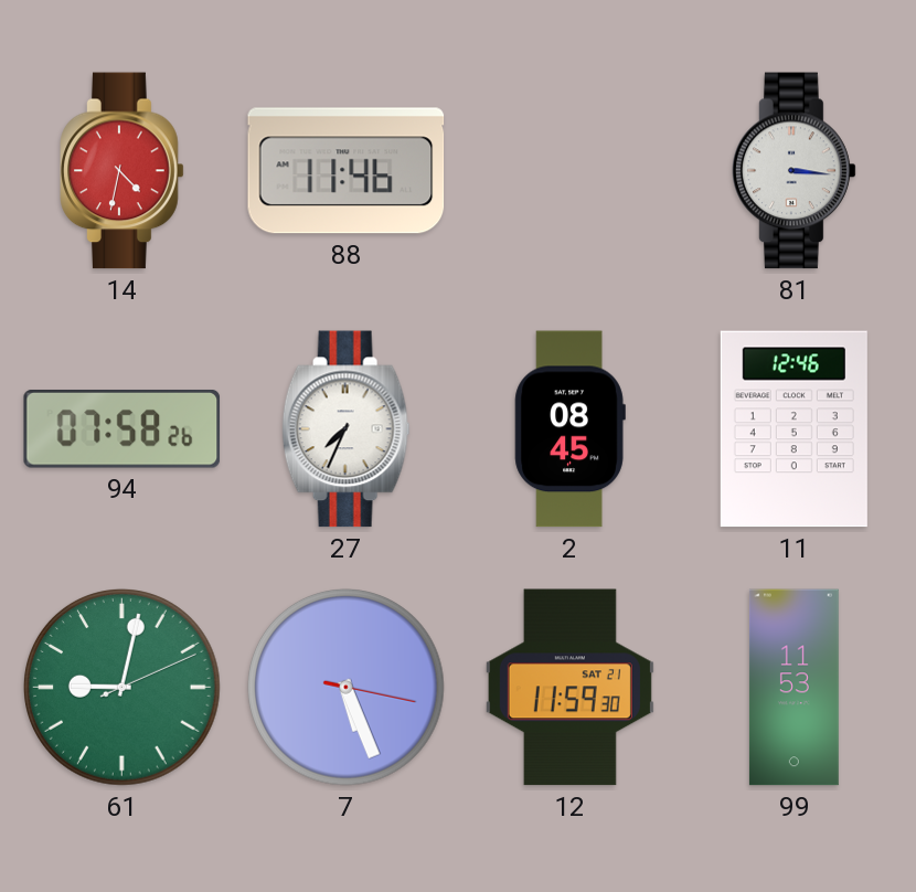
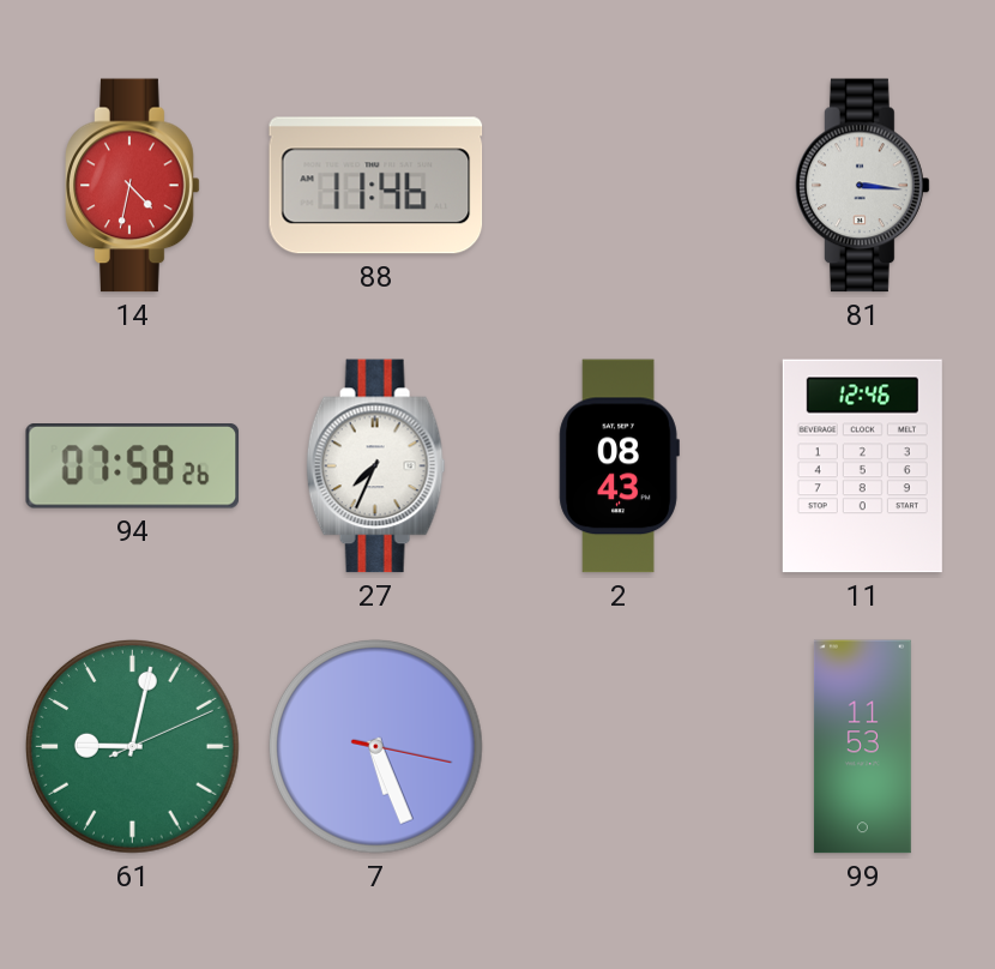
2: 08:45 -> 08:43 (619, 467)
12: 11:59 -> none (569, 688)
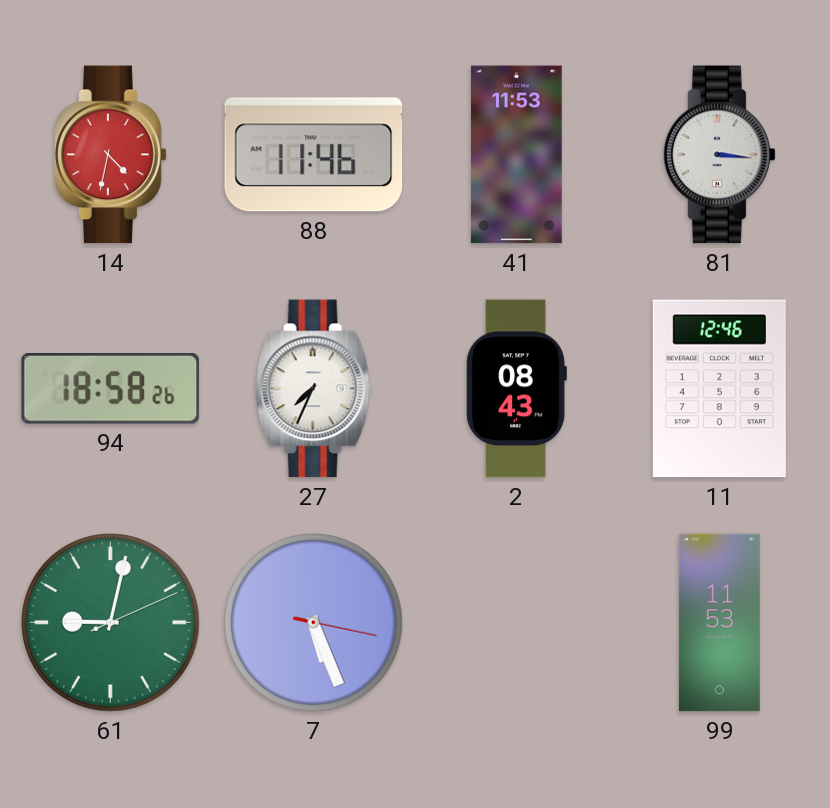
41: none -> 11:53 (516, 155)
94: 07:58 -> 18:58 (111, 389)
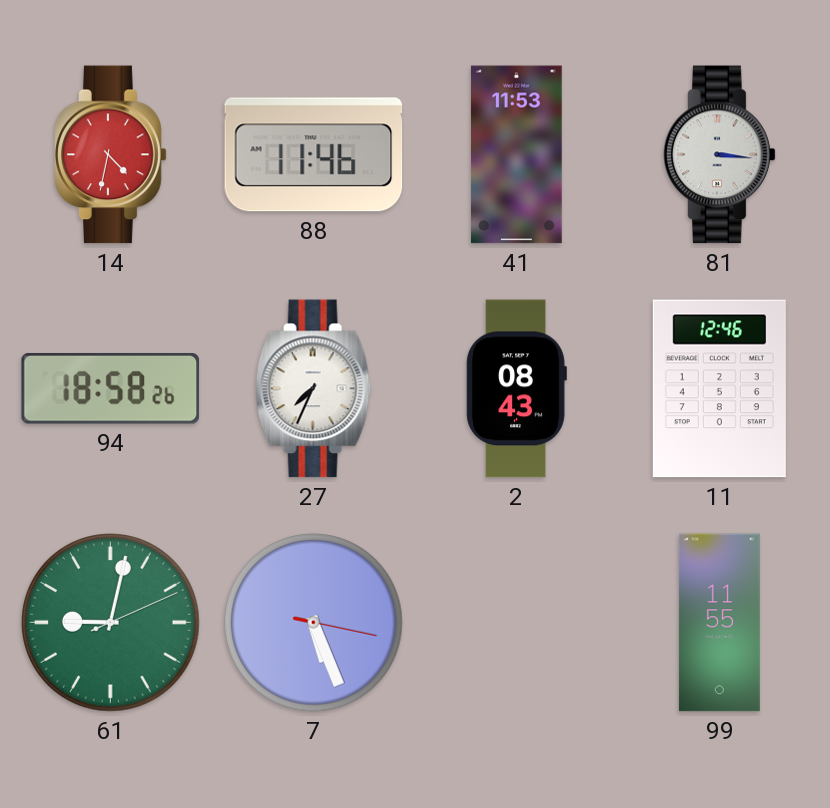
99: 11:53 -> 11:55 (719, 623)
